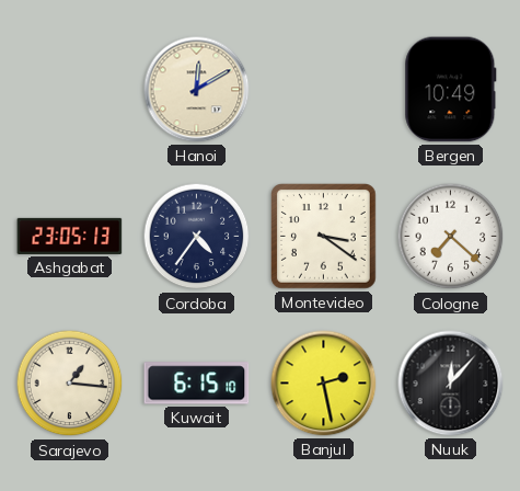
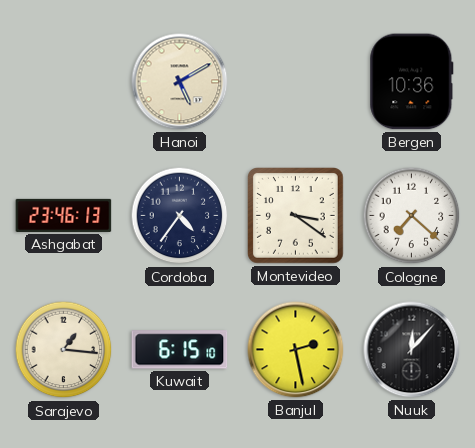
Hanoi: 12:10 -> 5:10 (180, 82)
Bergen: 10:49 -> 10:36 (412, 82)
Ashgabat: 23:05 -> 23:46 (64, 215)
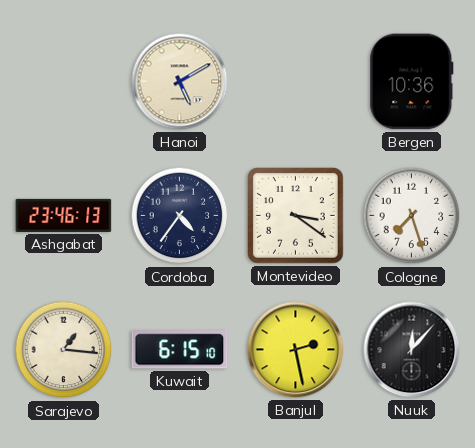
Cologne: 7:22 -> 7:27 (412, 216)
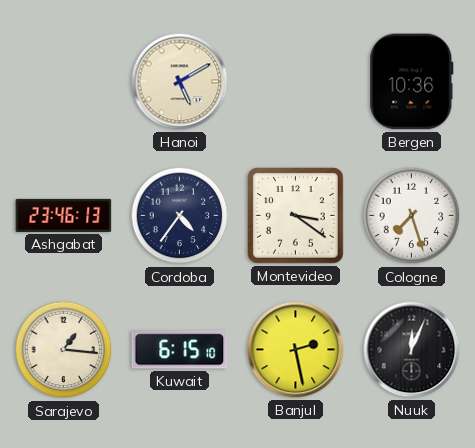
Nuuk: 12:07 -> 12:04 (412, 350)
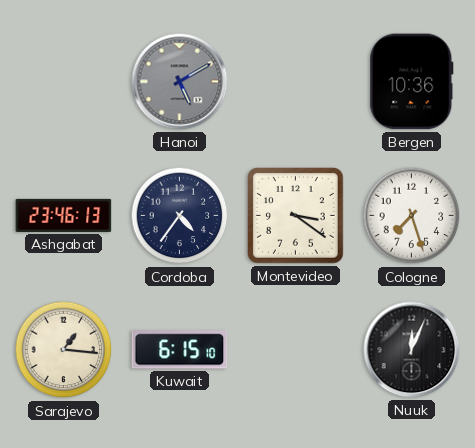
Hanoi dial: cream -> grey (180, 82)
Banjul: 2:28 -> none (296, 350)
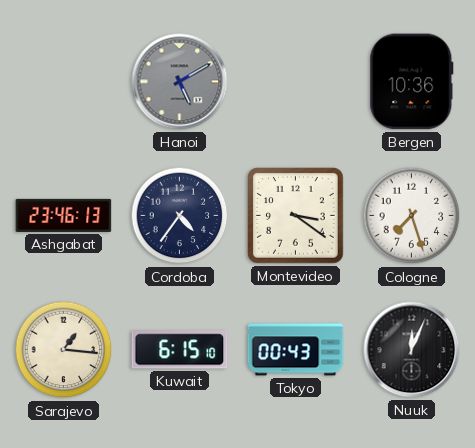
Tokyo: none -> 00:43 (296, 350)
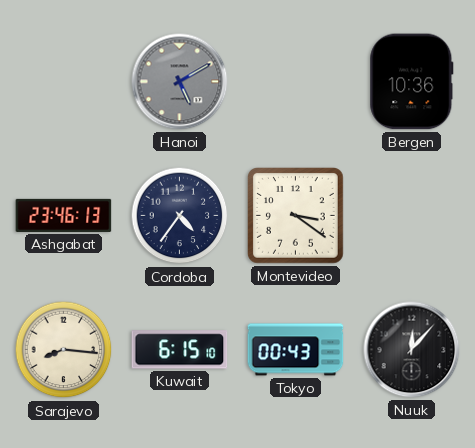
Cologne: 7:27 -> none (412, 216)
Sarajevo: 1:16 -> 8:16 (64, 350)
Nuuk: 12:04 -> 12:07 (412, 350)
